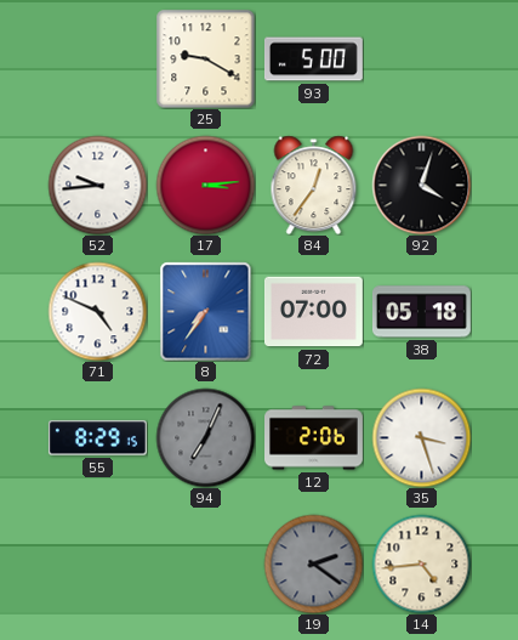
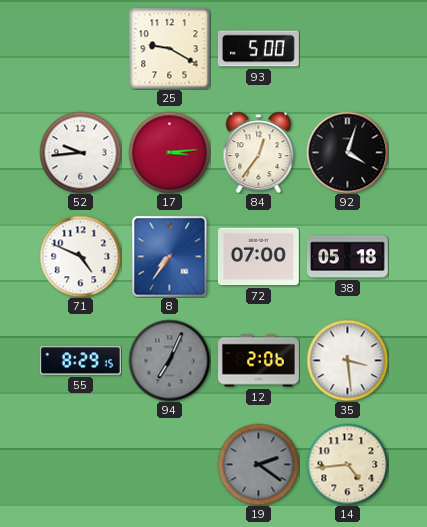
35: 3:27 -> 3:29 (347, 360)
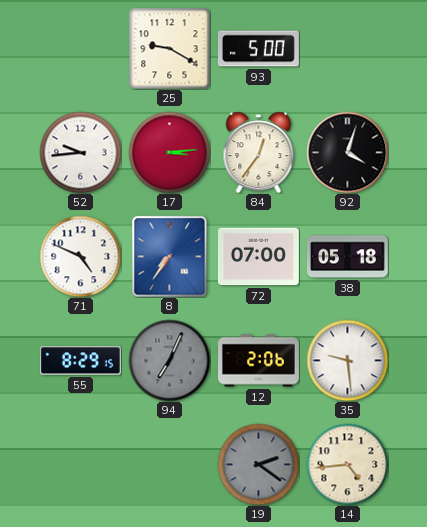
35: 3:29 -> 9:29 (347, 360)
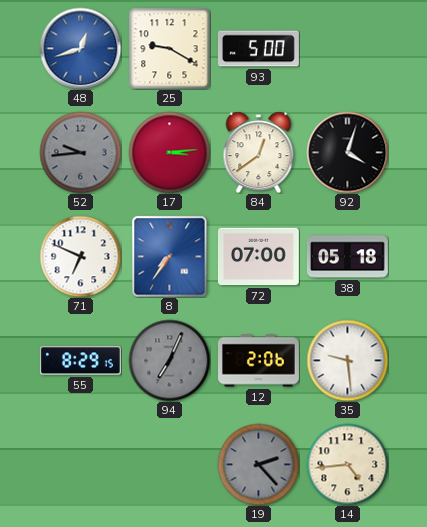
48: none -> 12:42 (80, 48)
52 dial: white -> grey (80, 152)
84: 12:36 -> 12:39 (259, 152)
71: 4:49 -> 6:49 (80, 256)
19: 2:21 -> 2:23 (258, 464)
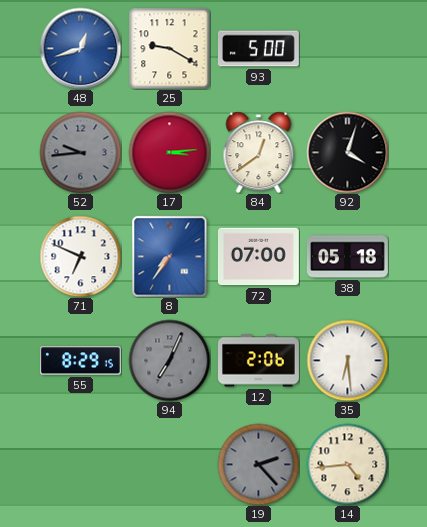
35: 9:29 -> 6:29 (347, 360)
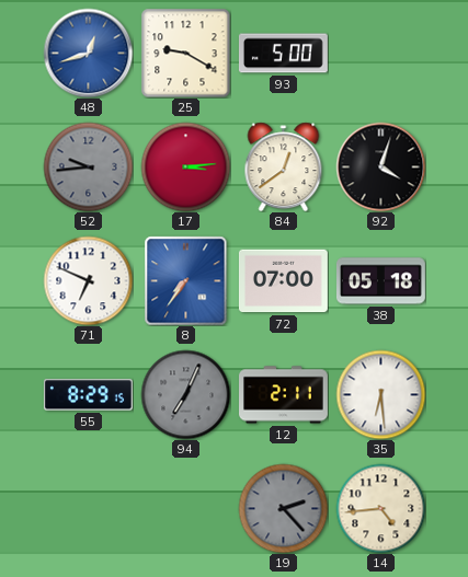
12: 2:06 -> 2:11 (284, 395)
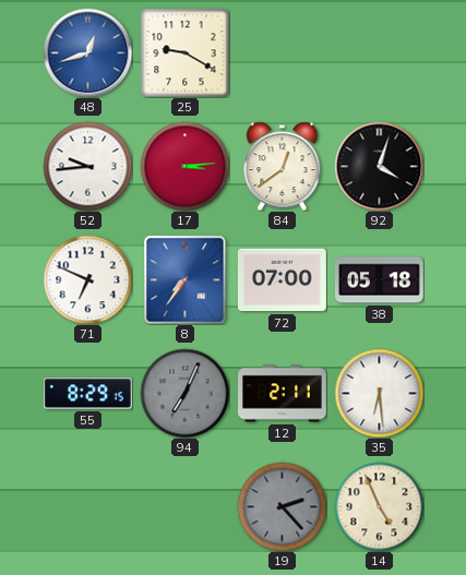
93: 5:00 -> none (283, 54)
52 dial: grey -> white (87, 166)
14: 4:44 -> 4:56 (379, 506)
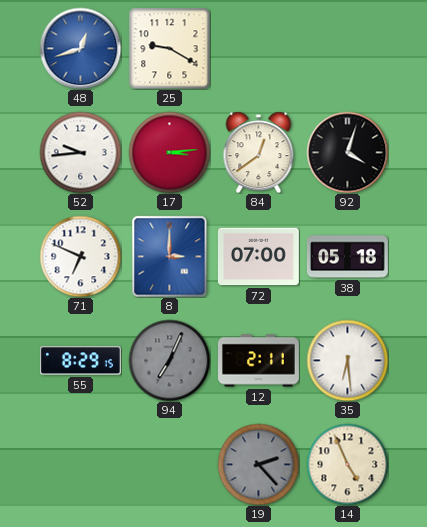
8: 7:36 -> 3:00 (170, 256)
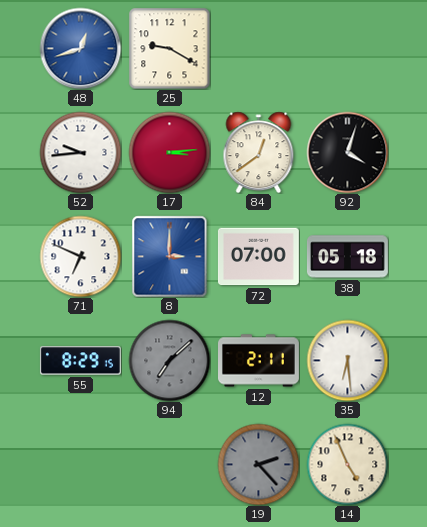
94: 7:04 -> 7:08 (169, 360)
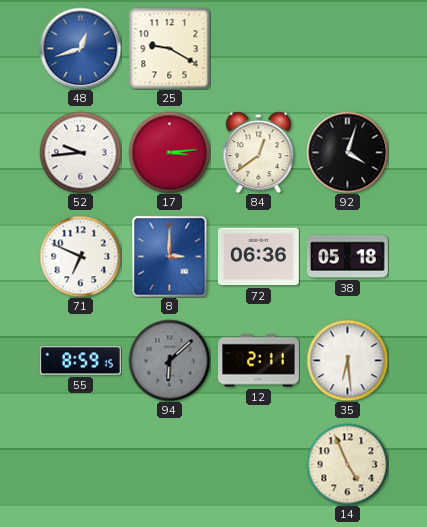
72: 07:00 -> 06:36 (258, 257)
55: 8:29 -> 8:59 (80, 361)
94: 7:08 -> 6:08 (169, 360)
19: 2:23 -> none (258, 464)
